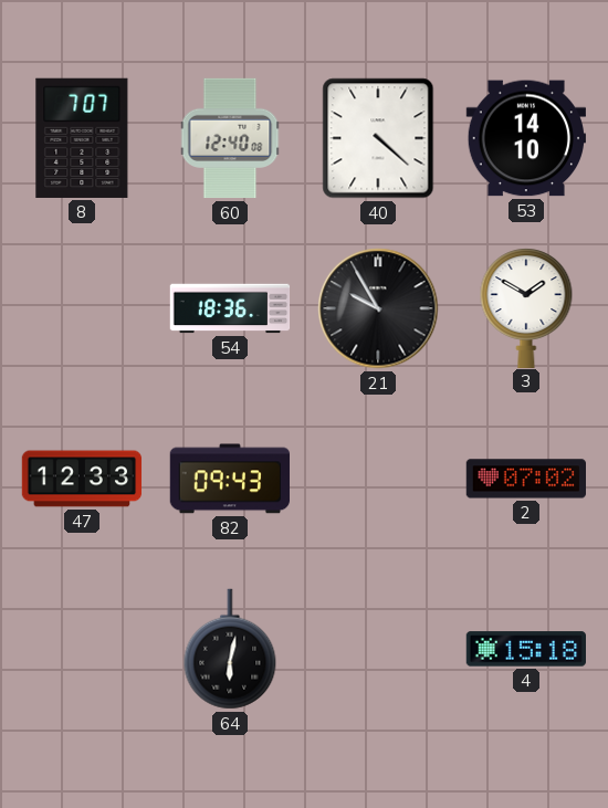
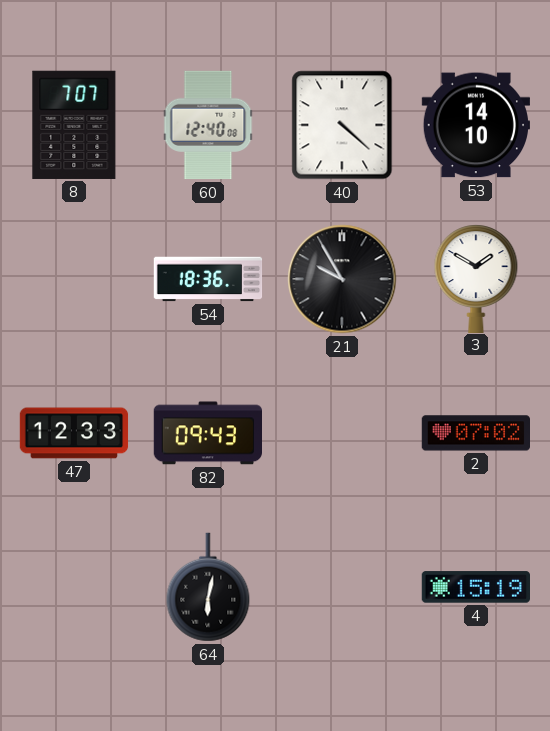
4: 15:18 -> 15:19 (475, 587)
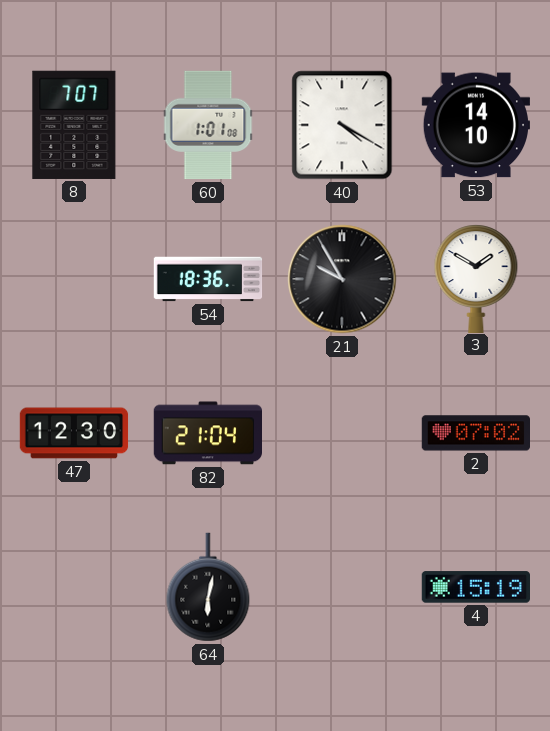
60: 12:40 -> 1:01 (208, 125)
40: 4:22 -> 4:20 (342, 125)
47: 12:33 -> 12:30 (74, 433)
82: 09:43 -> 21:04 (207, 433)
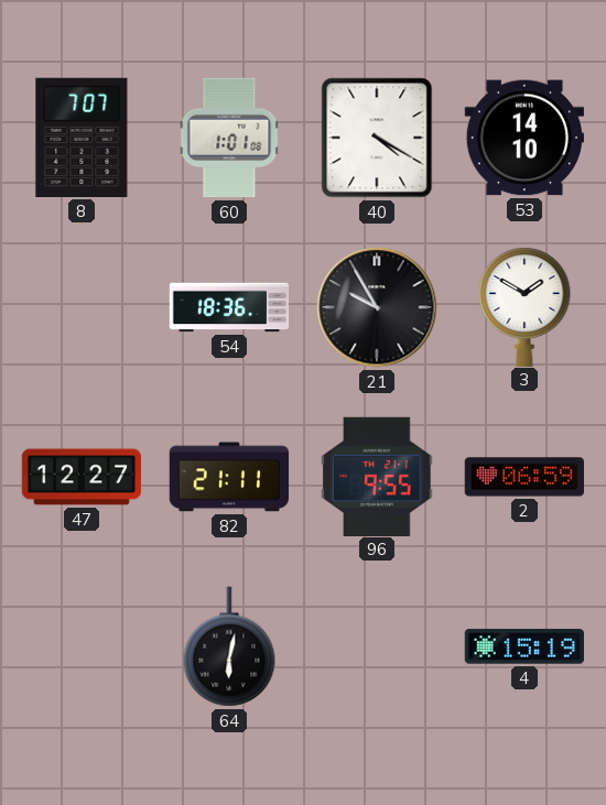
47: 12:30 -> 12:27 (82, 477)
82: 21:04 -> 21:11 (228, 477)
96: none -> 9:55 (377, 476)
2: 07:02 -> 06:59 (523, 477)
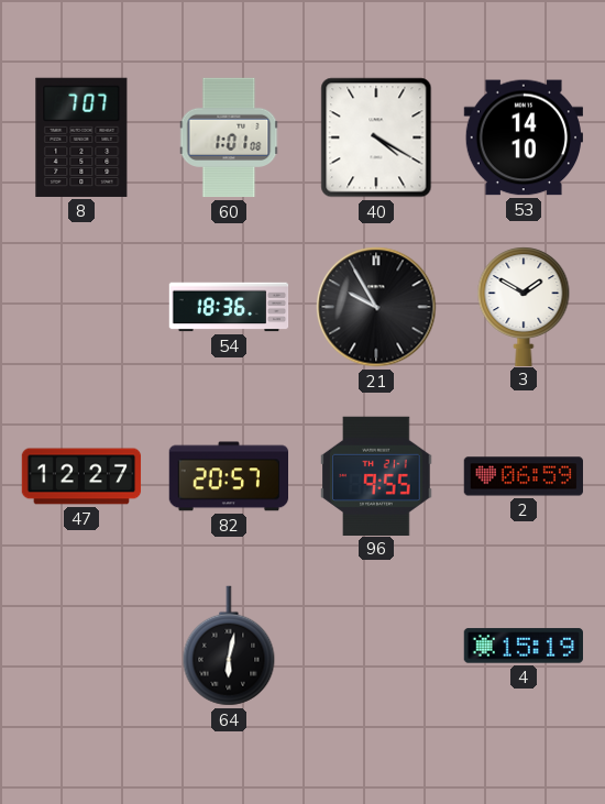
82: 21:11 -> 20:57 (228, 476)
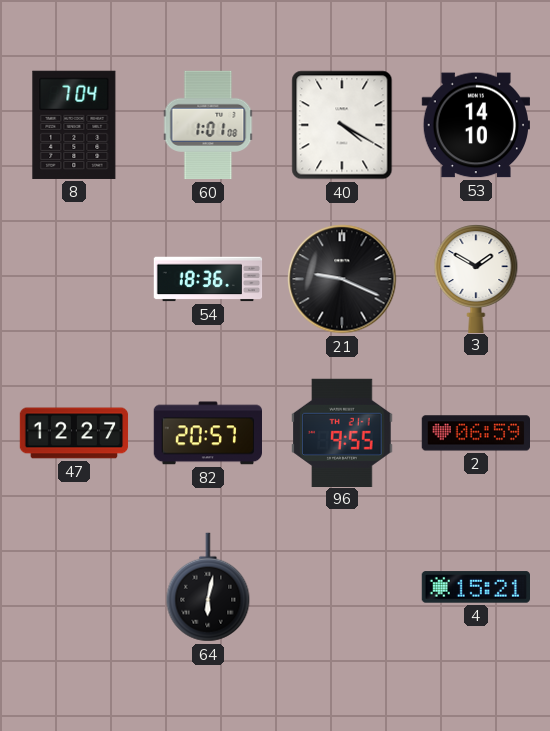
8: 7:07 -> 7:04 (74, 125)
21: 9:55 -> 9:19 (342, 279)
4: 15:19 -> 15:21 (475, 587)
